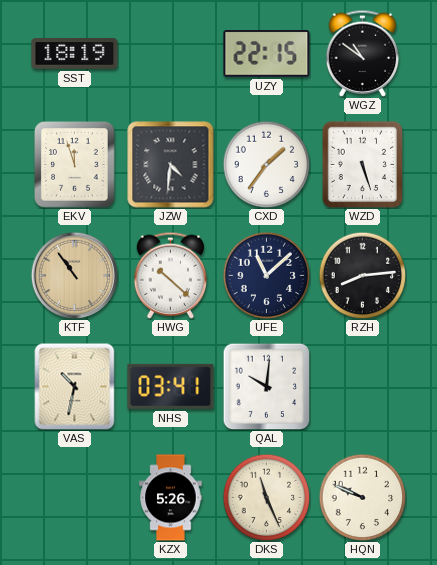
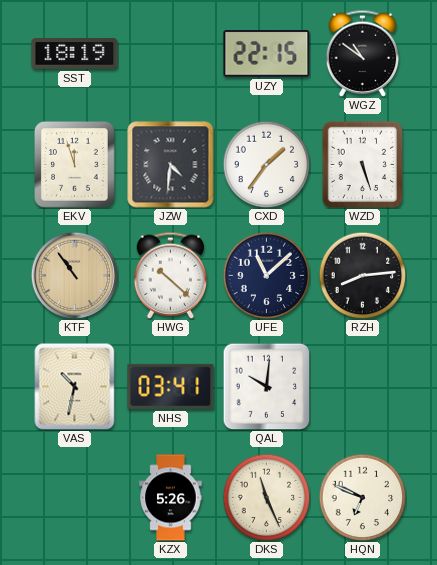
HQN: 9:49 -> 6:49 (362, 497)
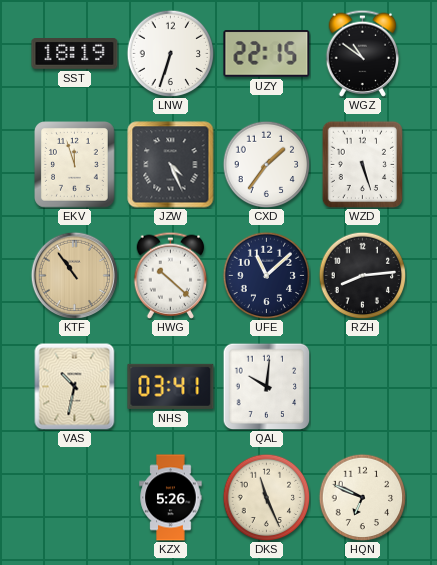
LNW: none -> 6:33 (170, 53)
JZW: 4:31 -> 4:26 (171, 165)
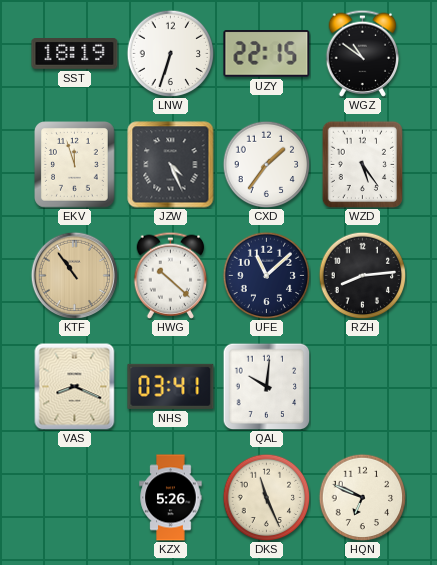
WZD: 5:27 -> 5:24 (362, 164)
VAS: 10:32 -> 8:19 (75, 386)
